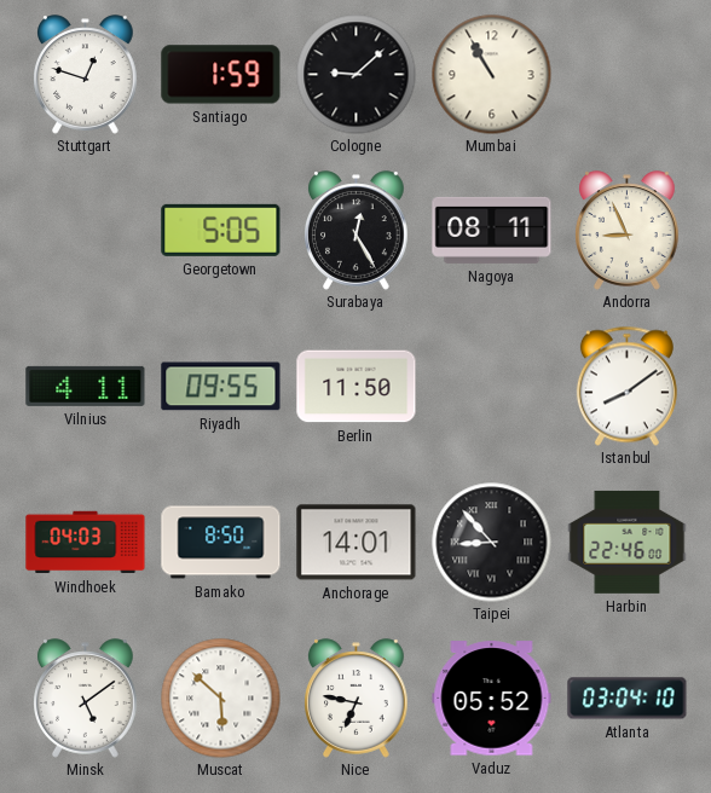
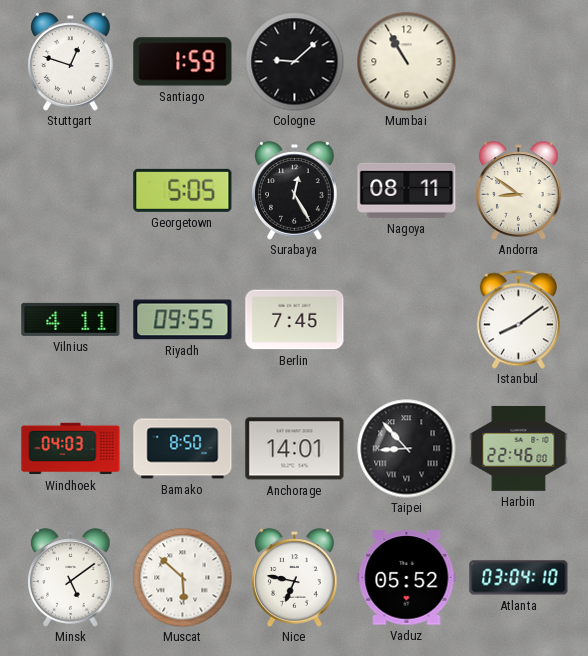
Andorra: 8:56 -> 8:51 (519, 191)
Berlin: 11:50 -> 7:45 (295, 320)
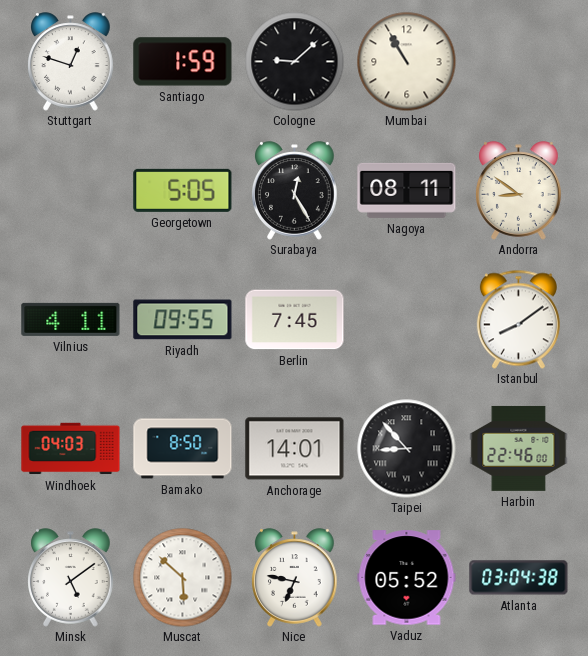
Atlanta: 03:04:10 -> 03:04:38 (519, 578)
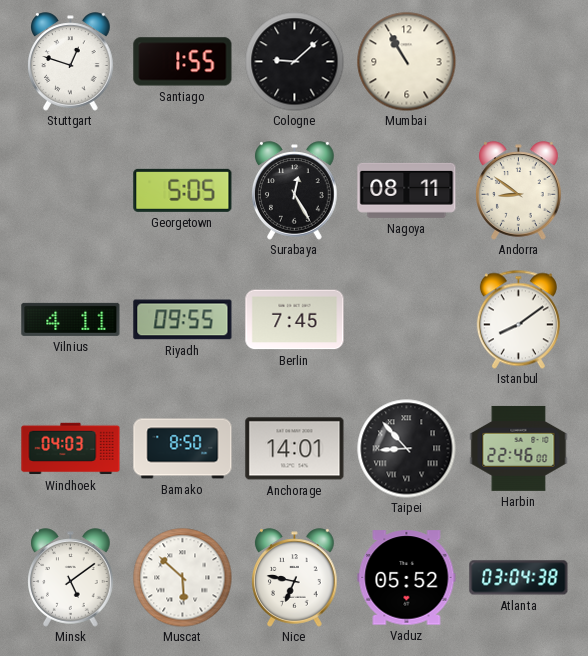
Santiago: 1:59 -> 1:55 (183, 62)
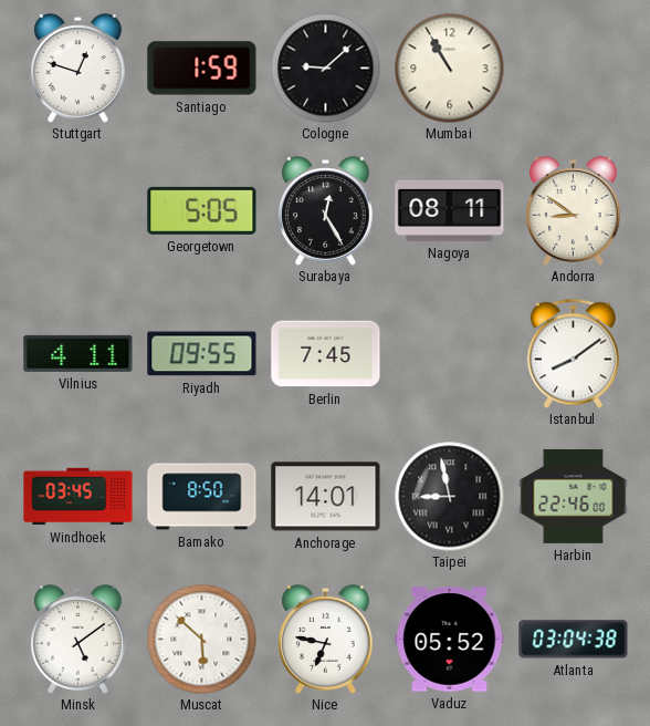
Santiago: 1:55 -> 1:59 (202, 69)
Windhoek: 04:03 -> 03:45 (78, 497)
Taipei: 8:53 -> 8:58 (450, 497)
